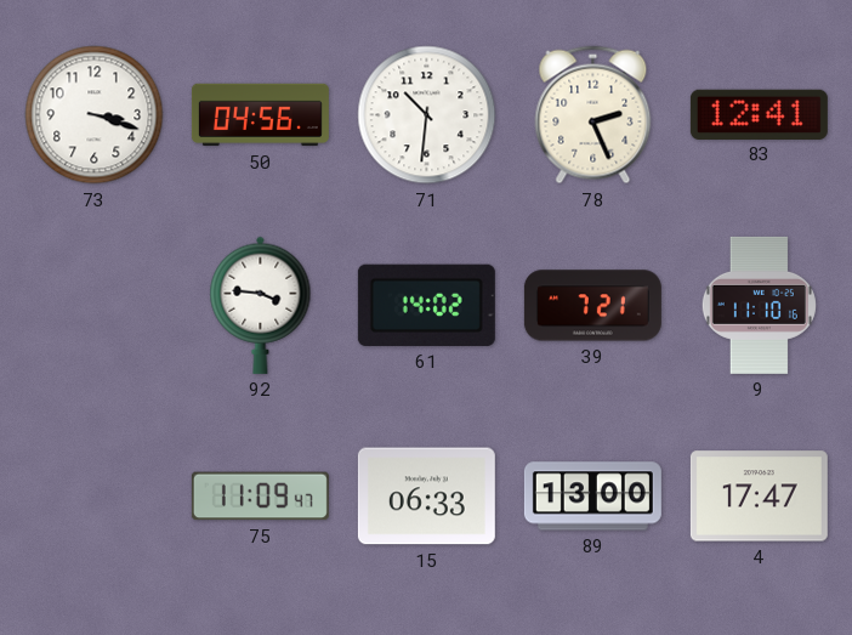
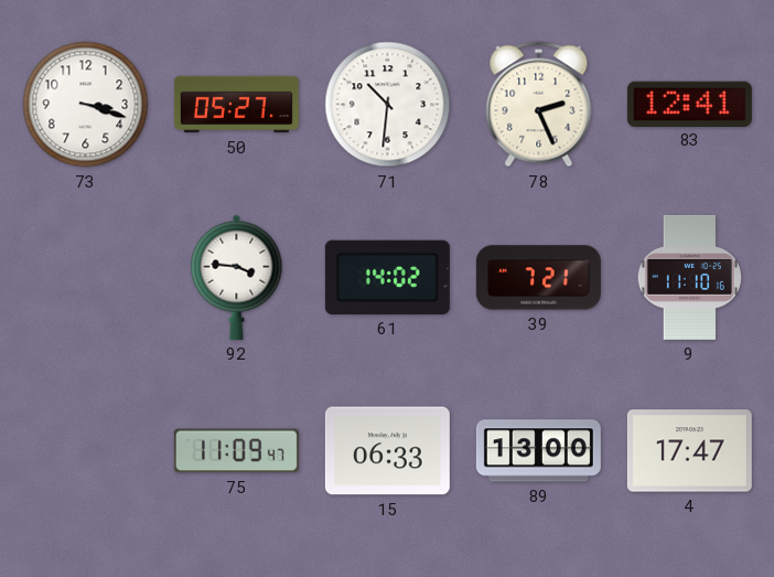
50: 04:56 -> 05:27 (236, 105)
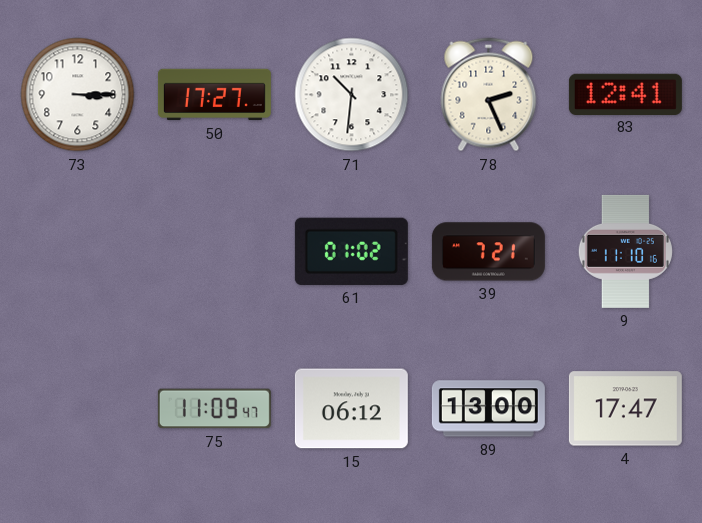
73: 3:18 -> 3:15 (78, 95)
50: 05:27 -> 17:27 (214, 95)
92: 3:46 -> none (237, 277)
61: 14:02 -> 01:02 (351, 251)
15: 06:33 -> 06:12 (351, 409)
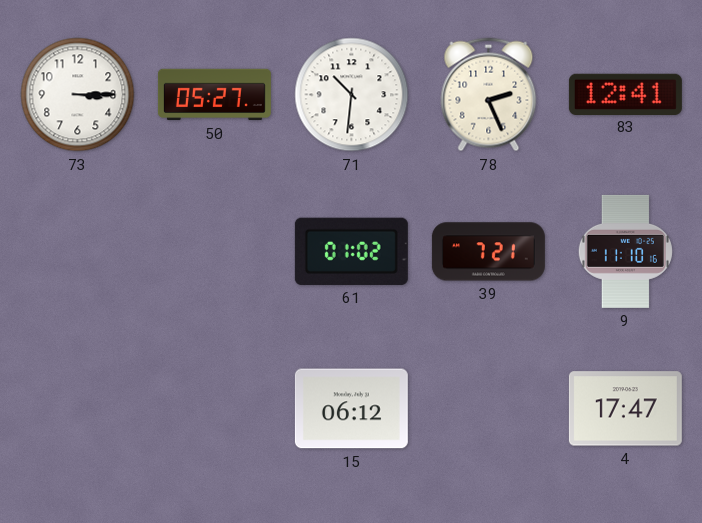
50: 17:27 -> 05:27 (214, 95)
75: 11:09 -> none (214, 409)
89: 13:00 -> none (488, 409)
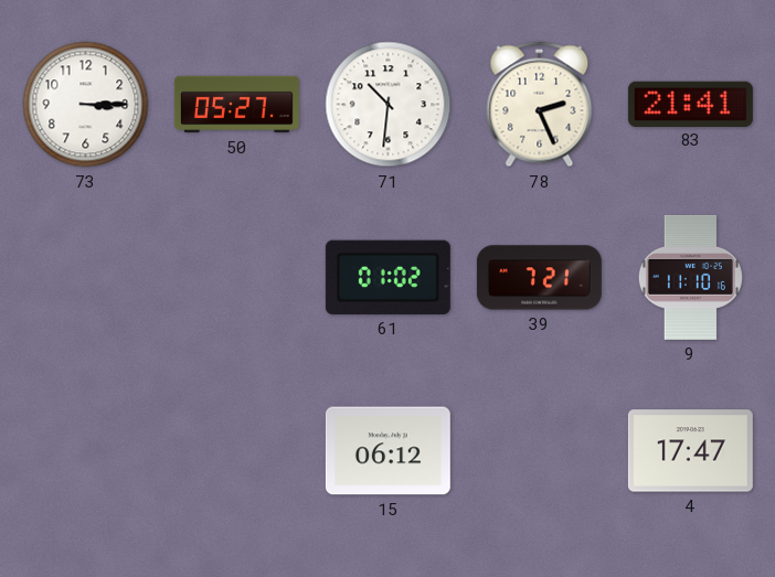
83: 12:41 -> 21:41 (690, 104)
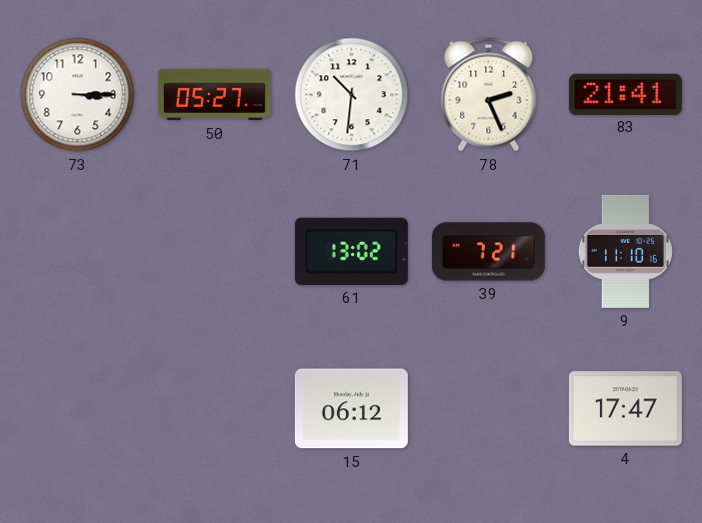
61: 01:02 -> 13:02 (351, 251)
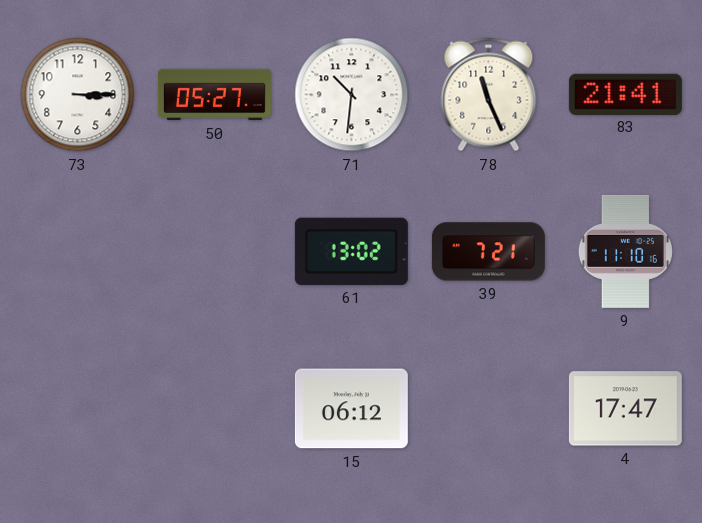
78: 2:26 -> 11:26 (489, 95)
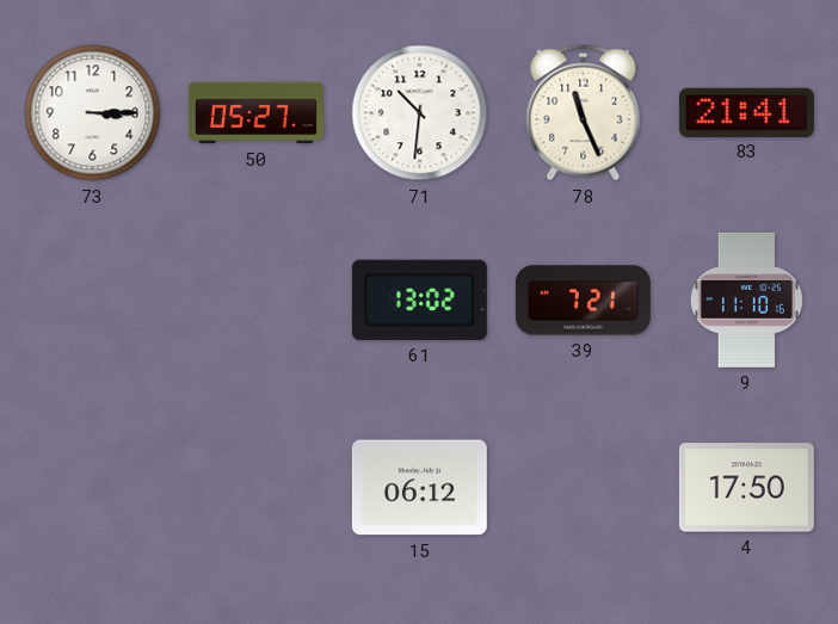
4: 17:47 -> 17:50 (746, 488)
